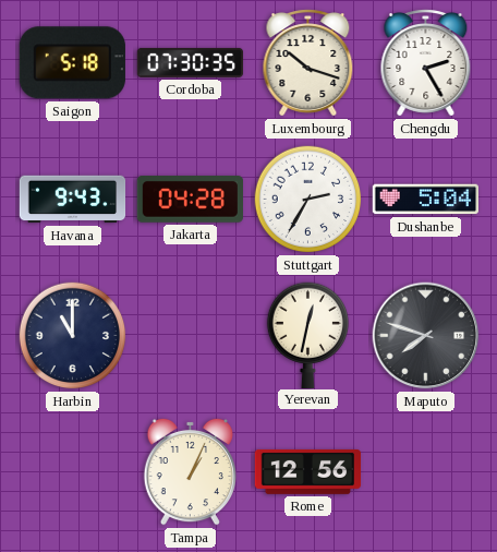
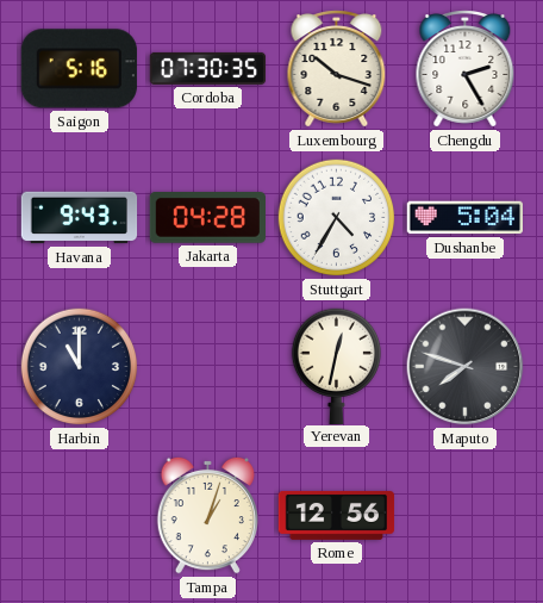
Saigon: 5:18 -> 5:16 (79, 69)
Stuttgart: 2:35 -> 4:35 (337, 218)
Tampa: 1:04 -> 1:03 (207, 515)
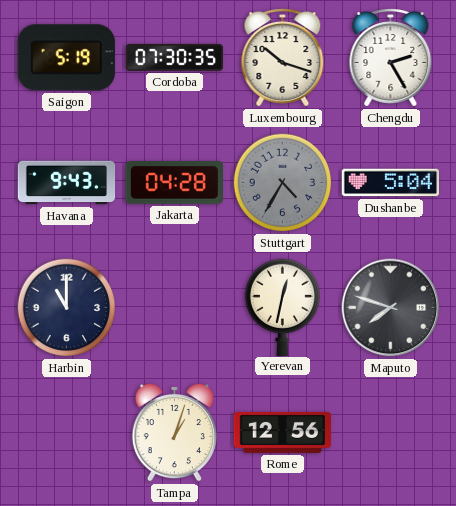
Saigon: 5:16 -> 5:19 (66, 58)
Stuttgart dial: white -> grey (283, 183)
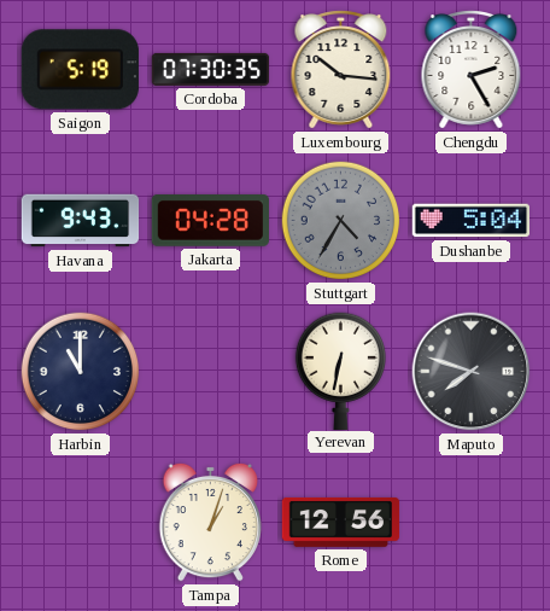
Luxembourg: 10:18 -> 10:16 (341, 70)
Yerevan: 12:32 -> 6:32 (340, 371)
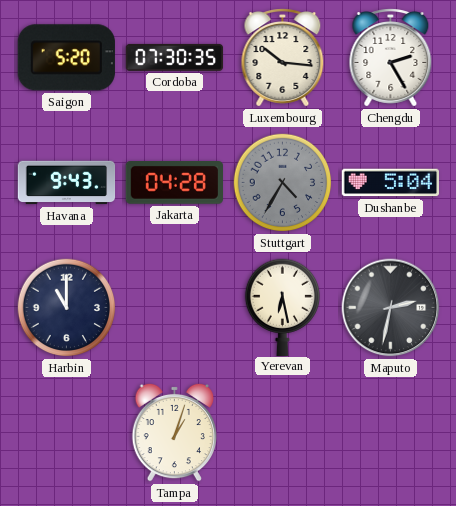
Saigon: 5:19 -> 5:20 (66, 58)
Yerevan: 6:32 -> 6:28 (282, 307)
Maputo: 7:48 -> 2:32 (391, 308)
Rome: 12:56 -> none (341, 522)
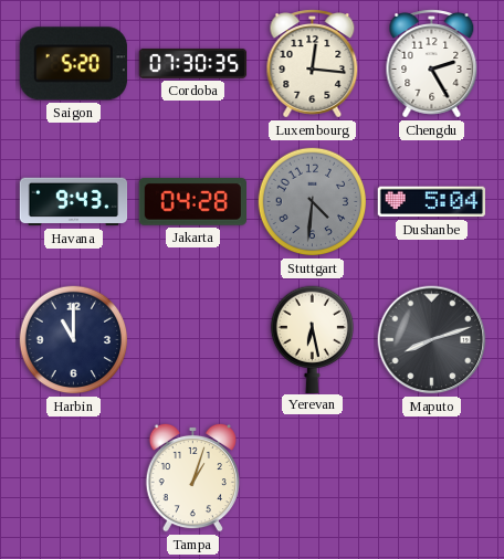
Luxembourg: 10:16 -> 12:16 (313, 64)
Stuttgart: 4:35 -> 4:31 (313, 202)
Maputo: 2:32 -> 8:12 (432, 340)
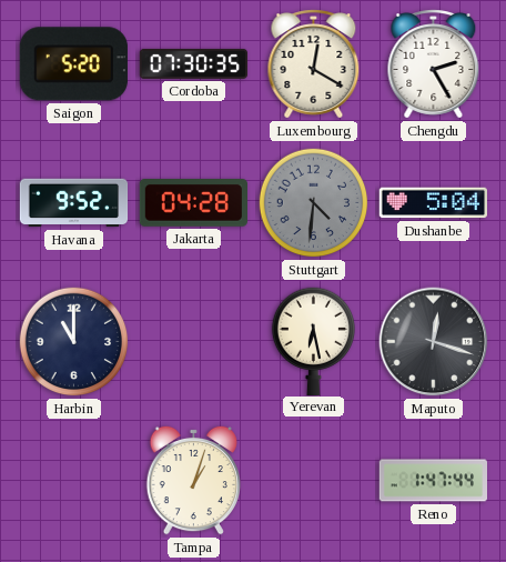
Luxembourg: 12:16 -> 12:20 (314, 64)
Havana: 9:43 -> 9:52 (74, 203)
Maputo: 8:12 -> 12:18 (434, 342)
Reno: none -> 1:47 (433, 481)
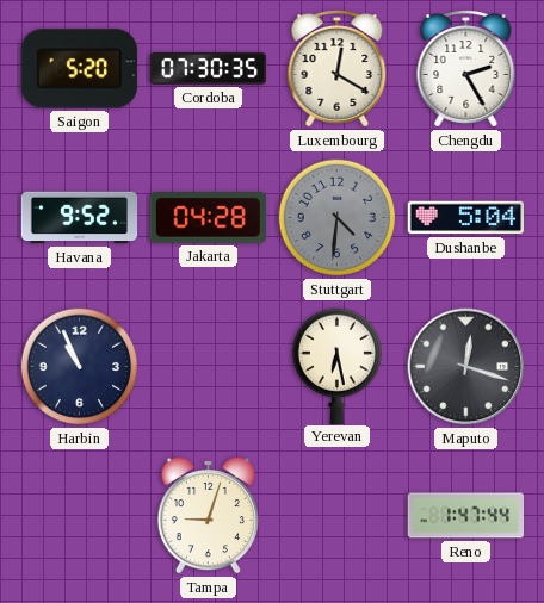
Harbin: 11:00 -> 10:56 (80, 367)
Tampa: 1:03 -> 9:03 (208, 515)
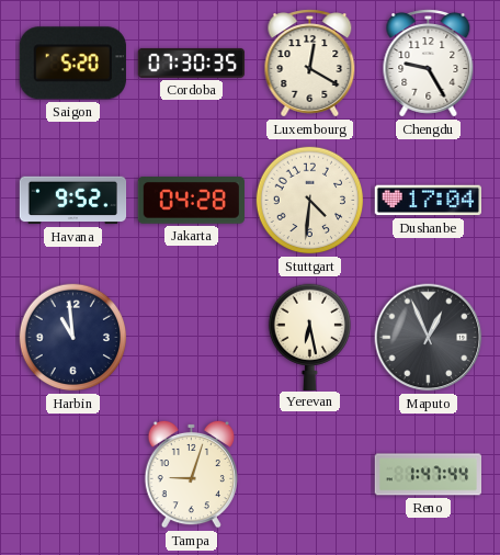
Chengdu: 2:25 -> 9:25 (429, 64)
Stuttgart dial: grey -> cream (310, 201)
Dushanbe: 5:04 -> 17:04 (428, 201)
Harbin: 10:56 -> 10:59 (73, 338)
Maputo: 12:18 -> 12:56 (429, 338)
